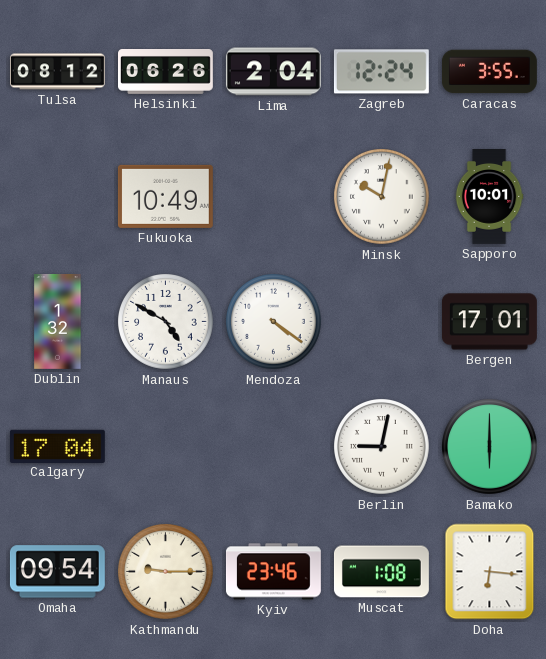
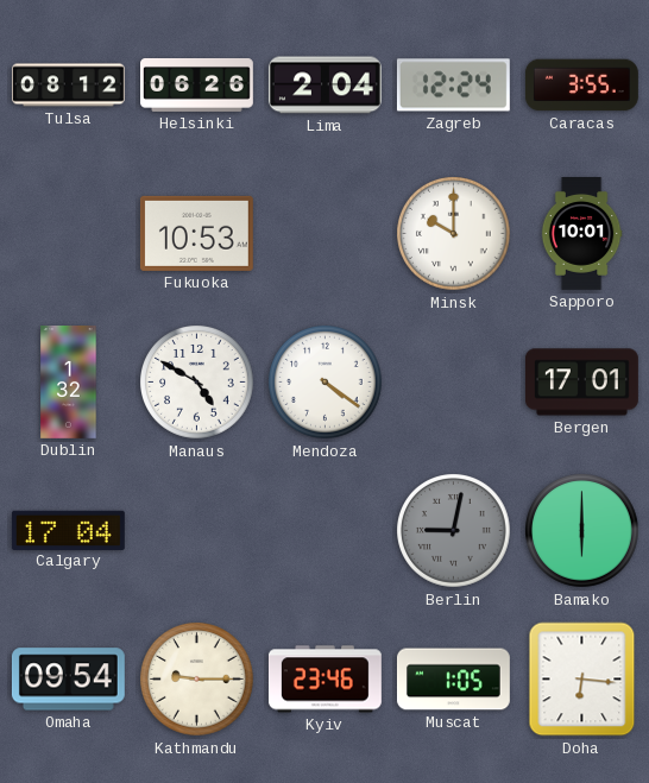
Fukuoka: 10:49 -> 10:53 (196, 233)
Minsk: 10:02 -> 10:00 (454, 234)
Berlin dial: white -> grey (454, 531)
Muscat: 1:08 -> 1:05 (453, 680)
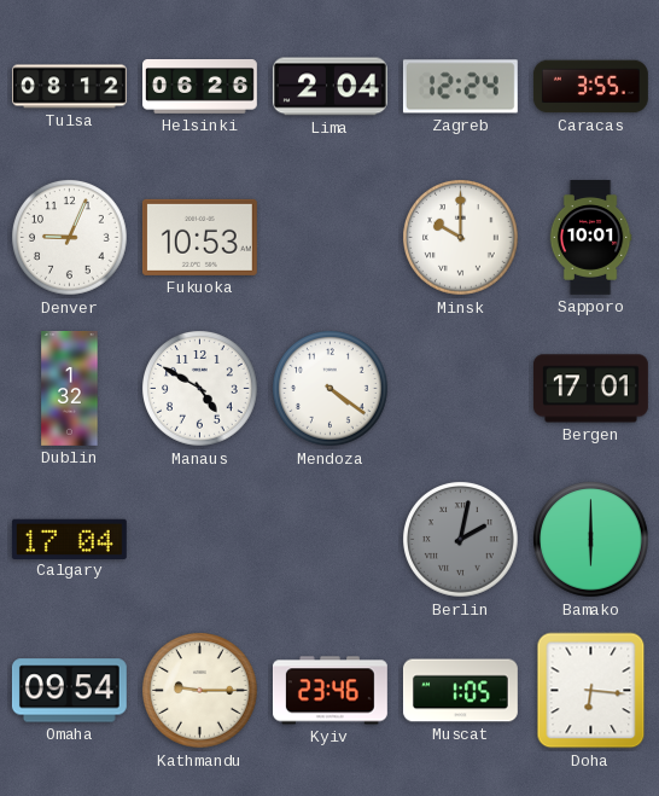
Denver: none -> 9:04 (70, 238)
Berlin: 9:02 -> 2:02 (461, 540)
